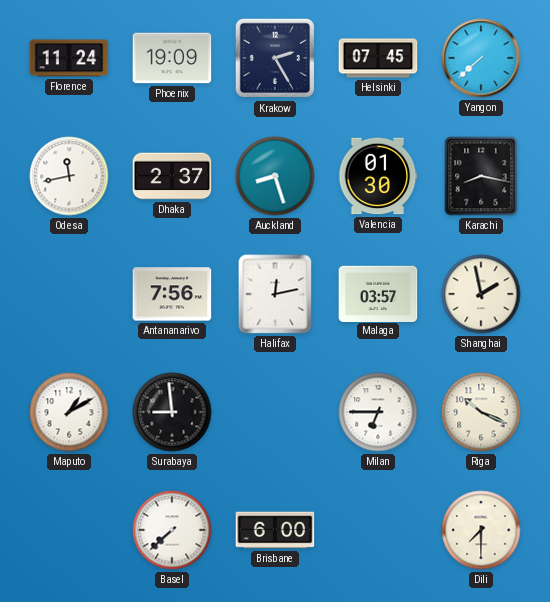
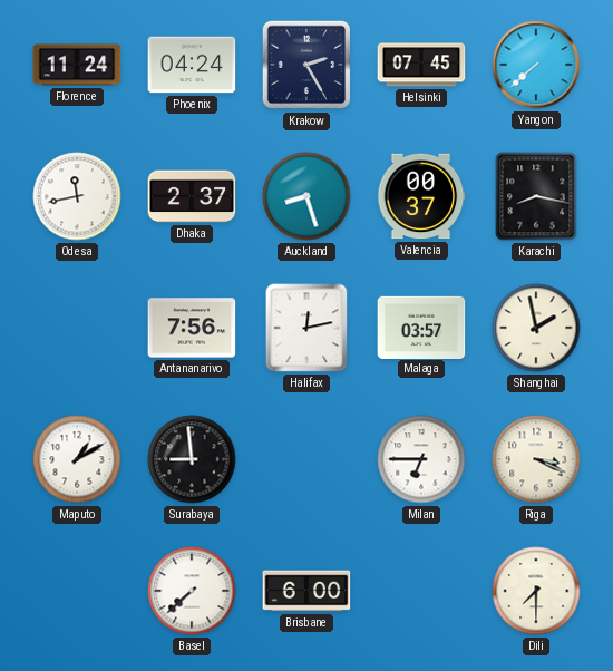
Phoenix: 19:09 -> 04:24 (192, 65)
Valencia: 01:30 -> 00:37 (421, 196)
Riga: 10:19 -> 3:19 (536, 459)
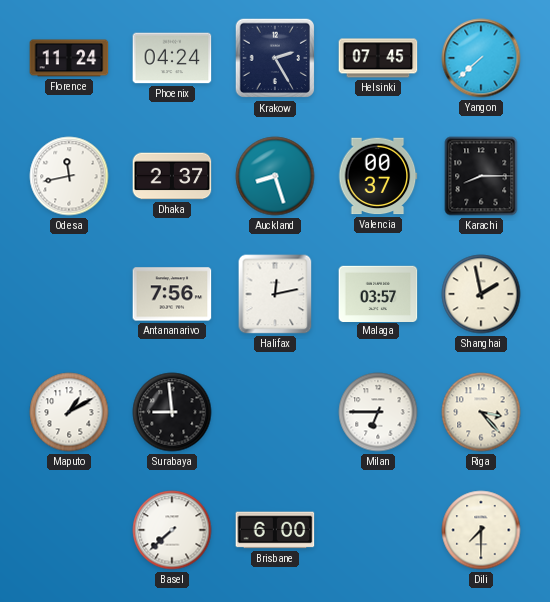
Karachi: 8:17 -> 8:15 (481, 176)
Riga: 3:19 -> 3:23 (481, 412)
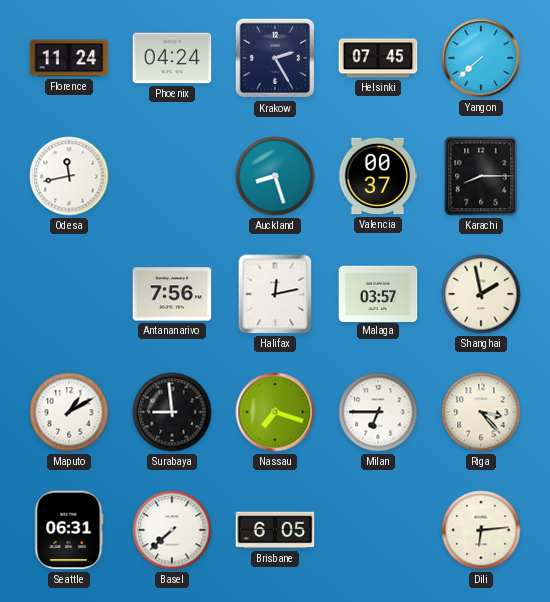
Dhaka: 2:37 -> none (172, 176)
Nassau: none -> 7:18 (275, 412)
Seattle: none -> 06:31 (69, 530)
Brisbane: 6:00 -> 6:05 (275, 530)
Dili: 7:30 -> 6:14 (481, 530)
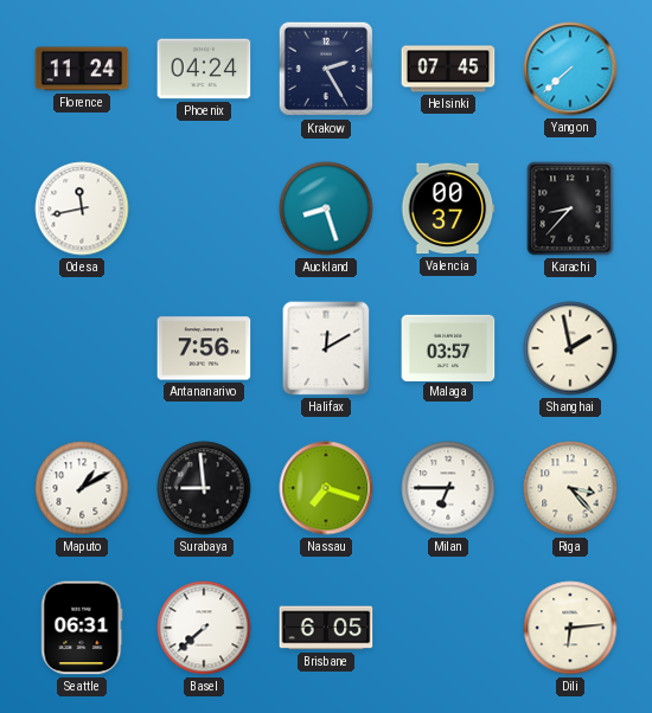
Karachi: 8:15 -> 8:37 (570, 208)
Halifax: 12:13 -> 12:10 (326, 348)
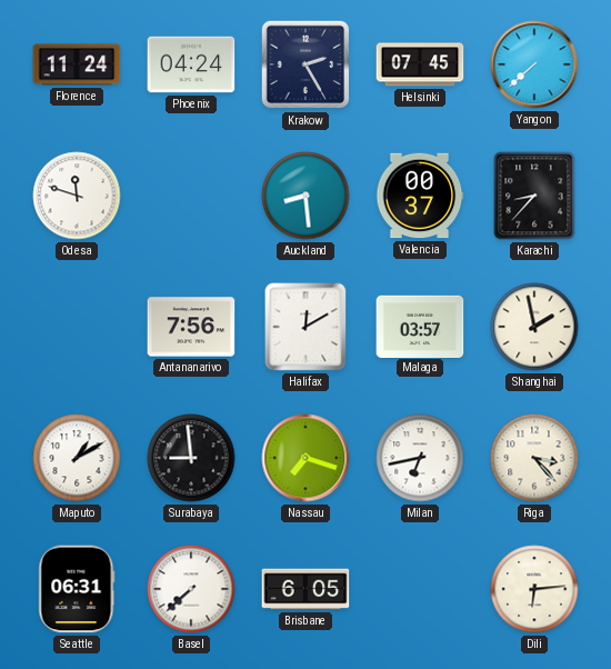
Odesa: 11:43 -> 11:48 (77, 196)
Auckland: 8:27 -> 8:29 (305, 196)
Milan: 6:45 -> 6:43 (420, 458)
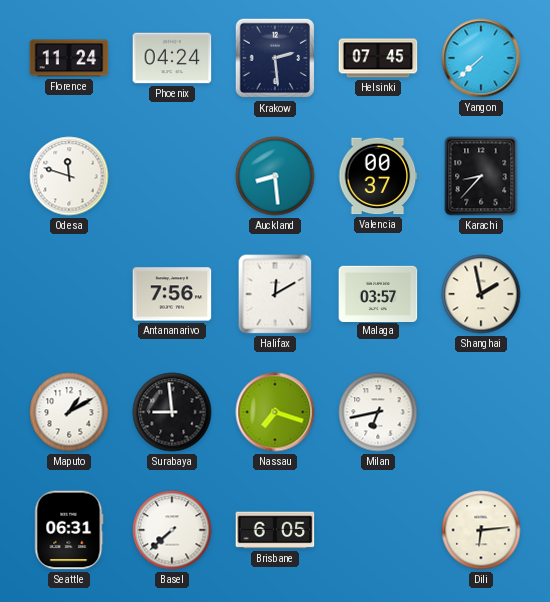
Krakow: 2:25 -> 2:29 (275, 58)
Riga: 3:23 -> none (534, 458)
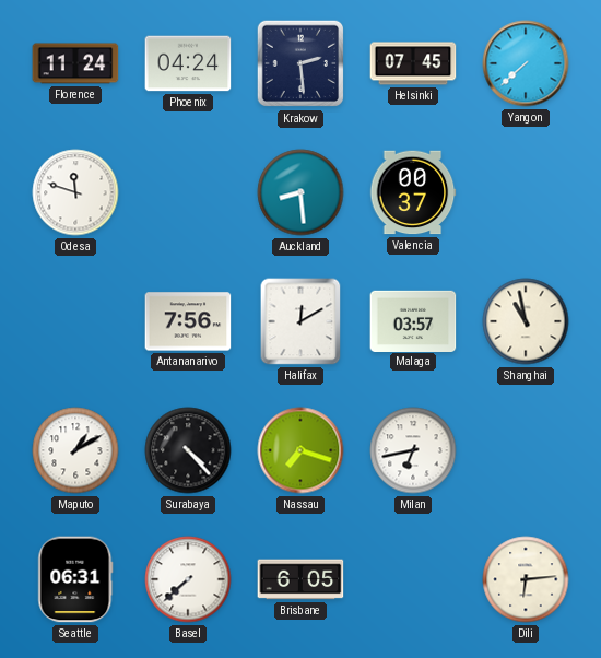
Karachi: 8:37 -> none (481, 176)
Shanghai: 1:58 -> 10:58 (526, 321)
Surabaya: 8:59 -> 4:23 (188, 450)
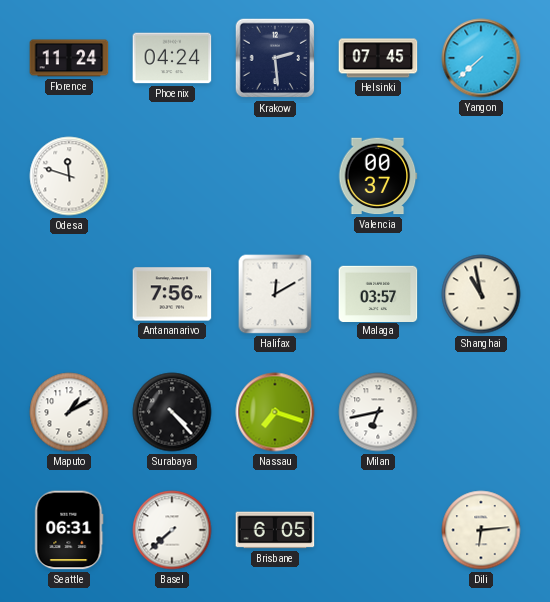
Auckland: 8:29 -> none (300, 192)
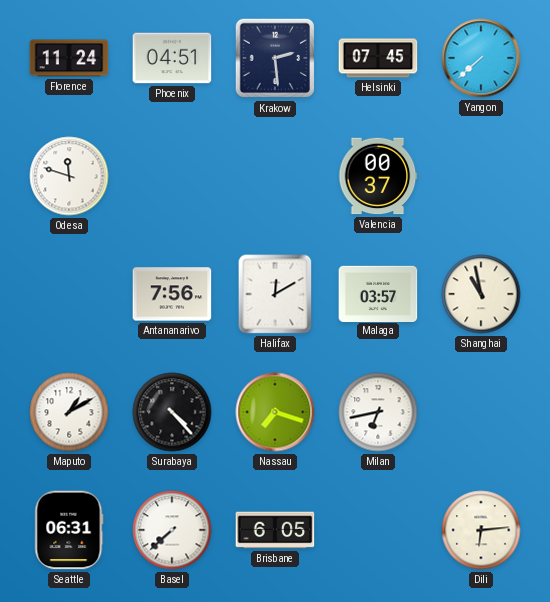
Phoenix: 04:24 -> 04:51 (172, 58)
